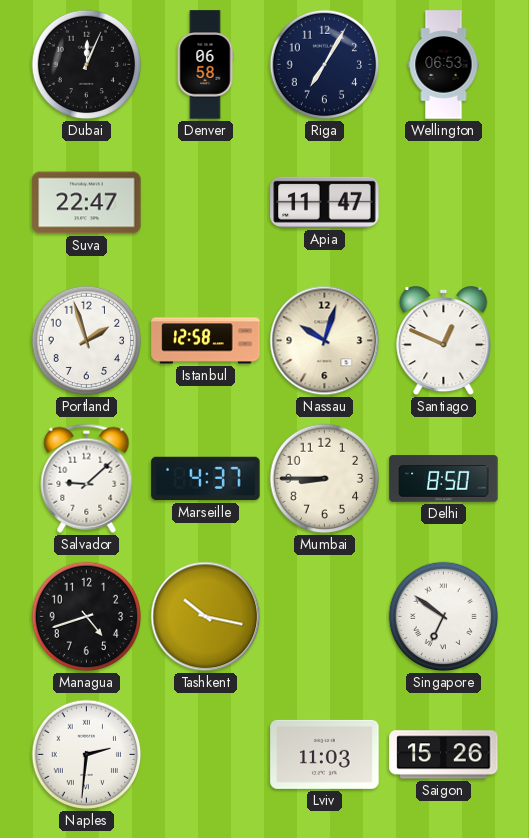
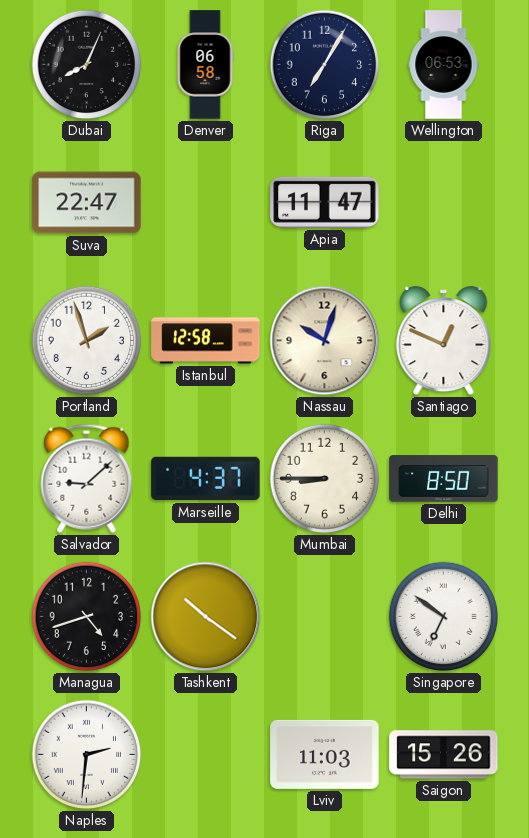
Dubai: 12:04 -> 8:04 (87, 65)
Tashkent: 10:17 -> 10:21 (206, 617)
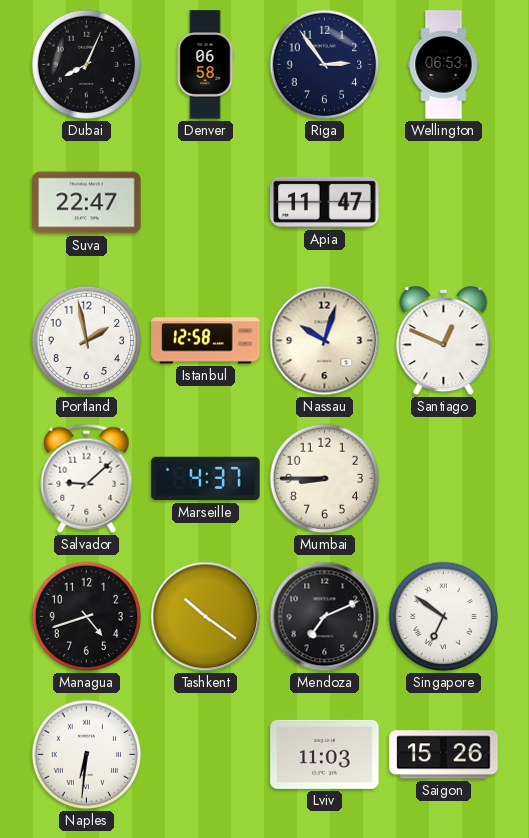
Riga: 7:05 -> 2:54 (325, 65)
Portland: 1:57 -> 1:58 (87, 341)
Delhi: 8:50 -> none (444, 479)
Mendoza: none -> 7:11 (325, 617)
Naples: 2:31 -> 6:31 (87, 755)
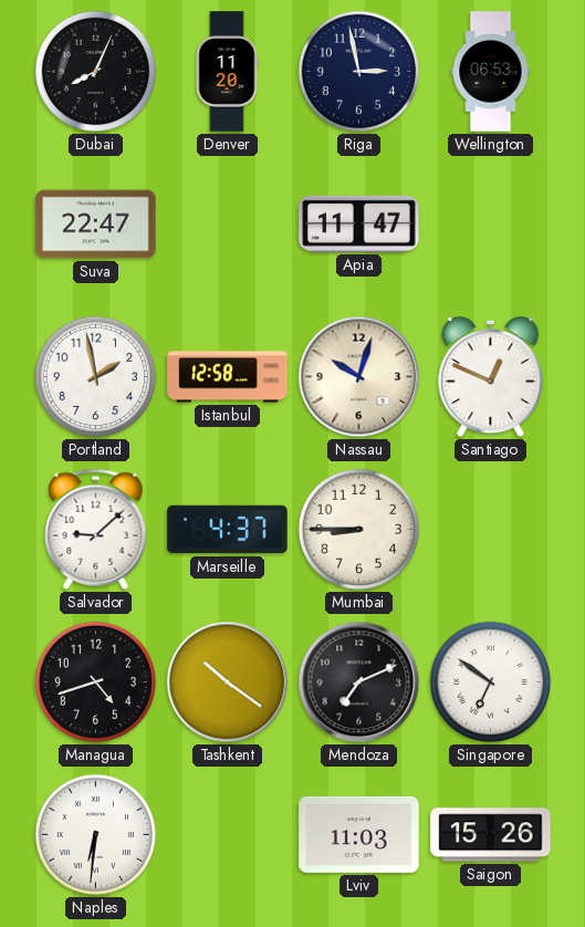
Denver: 06:58 -> 11:20 (227, 72)
Riga: 2:54 -> 2:58 (359, 72)
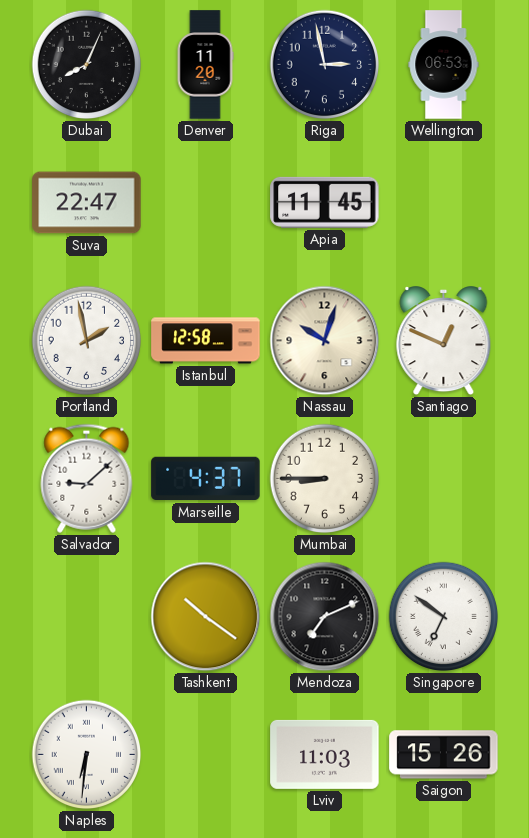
Apia: 11:47 -> 11:45 (325, 202)
Managua: 4:42 -> none (96, 683)
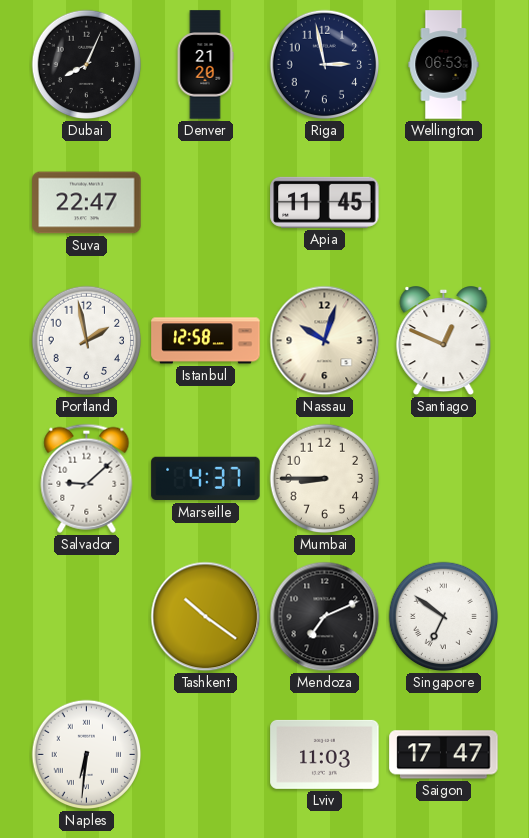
Denver: 11:20 -> 21:20 (205, 65)
Saigon: 15:26 -> 17:47 (444, 755)
